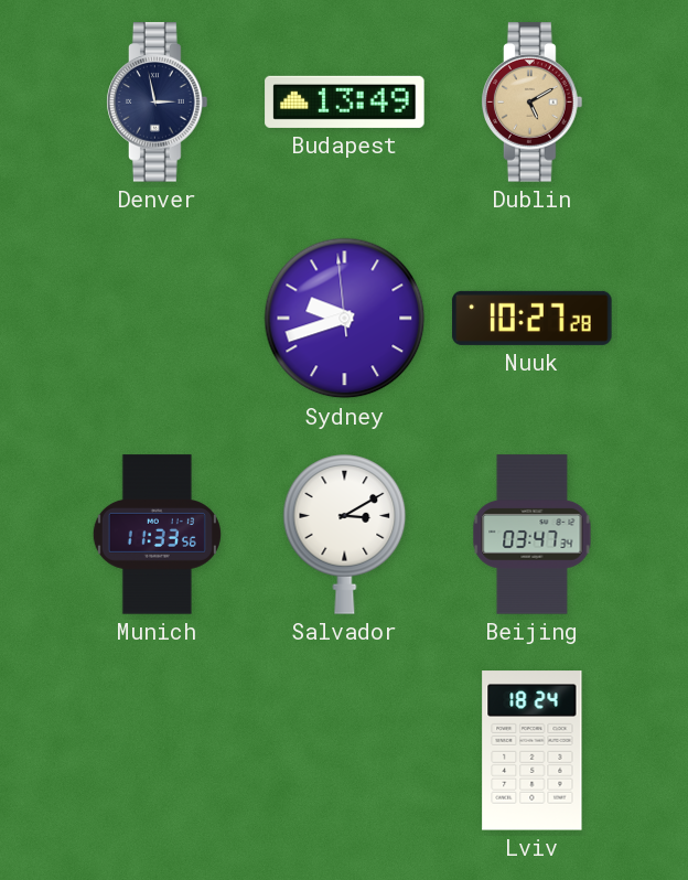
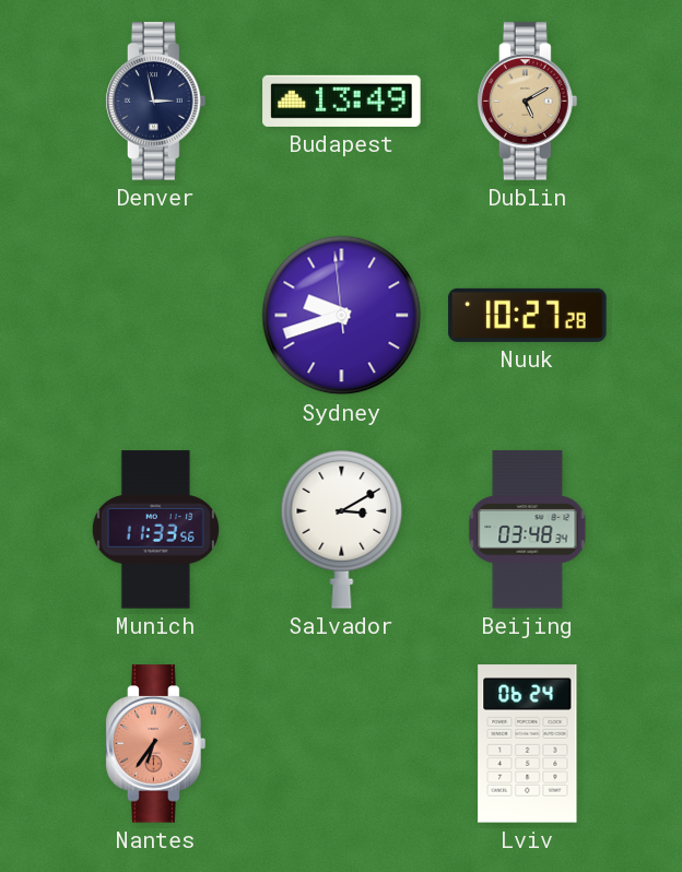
Beijing: 03:47 -> 03:48 (528, 530)
Nantes: none -> 6:36 (156, 744)
Lviv: 18:24 -> 06:24 (528, 744)
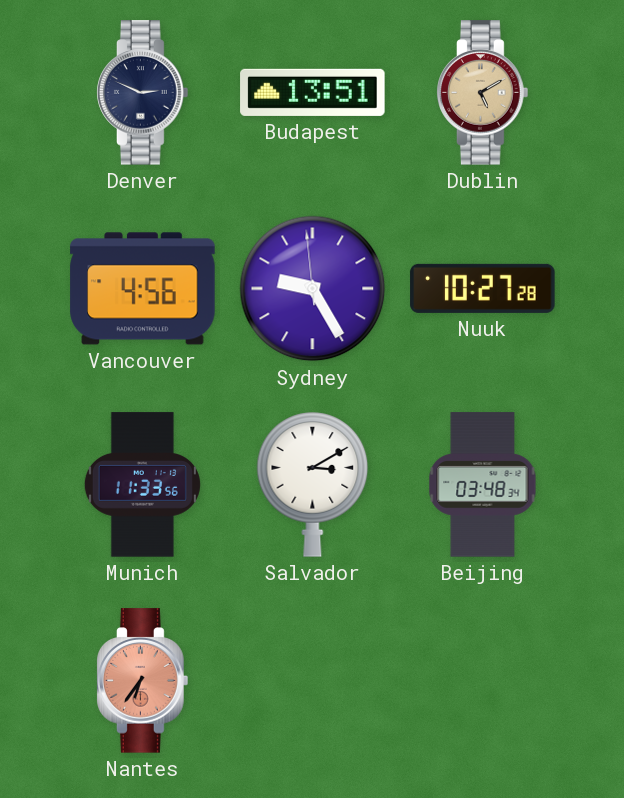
Denver: 2:58 -> 2:49 (143, 93)
Budapest: 13:49 -> 13:51 (313, 92)
Vancouver: none -> 4:56 (143, 289)
Sydney: 9:41 -> 9:24 (313, 289)
Lviv: 06:24 -> none (528, 744)
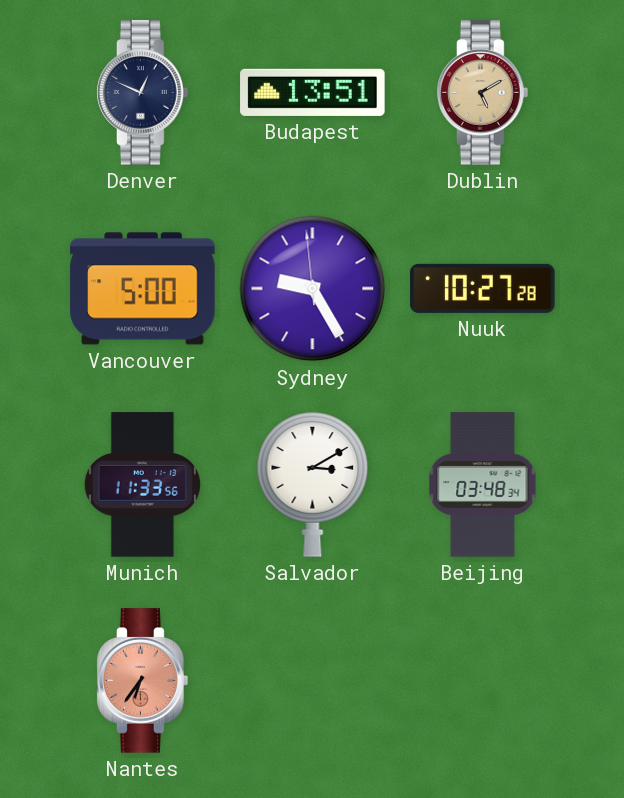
Denver: 2:49 -> 12:49 (143, 93)
Vancouver: 4:56 -> 5:00 (143, 289)
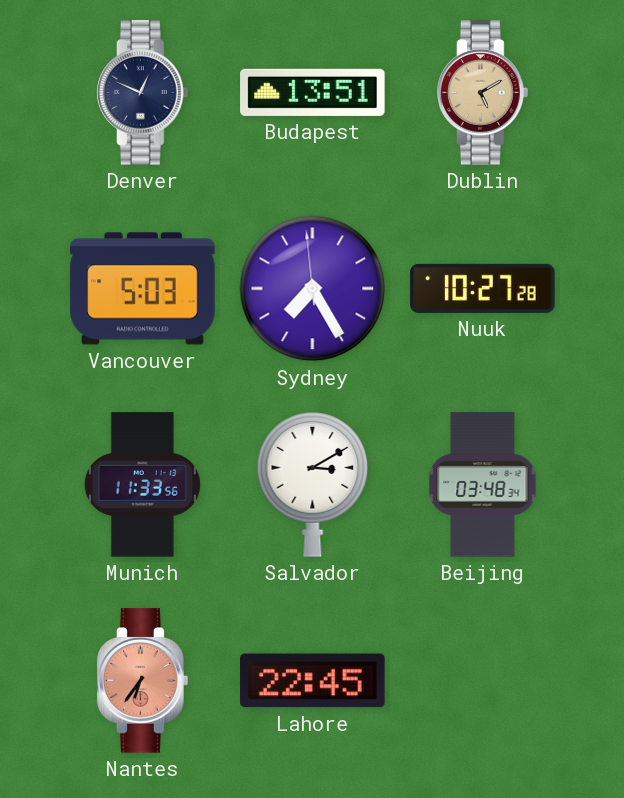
Vancouver: 5:00 -> 5:03 (143, 289)
Sydney: 9:24 -> 7:24 (313, 289)
Lahore: none -> 22:45 (313, 681)
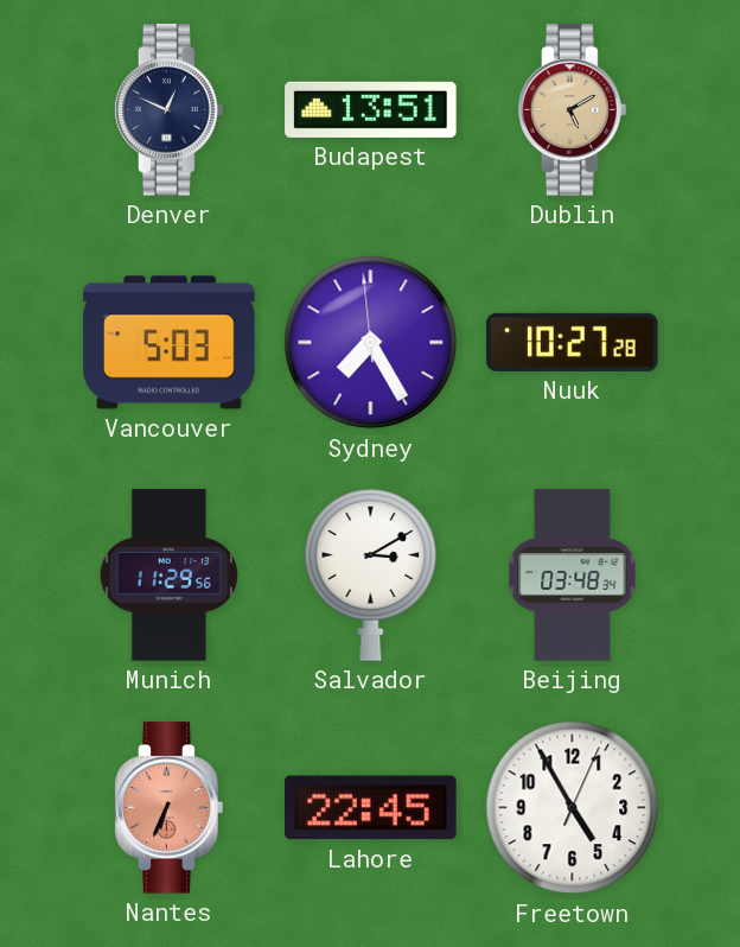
Munich: 11:33 -> 11:29 (168, 576)
Nantes: 6:36 -> 6:34 (170, 808)
Freetown: none -> 4:55 (573, 808)
